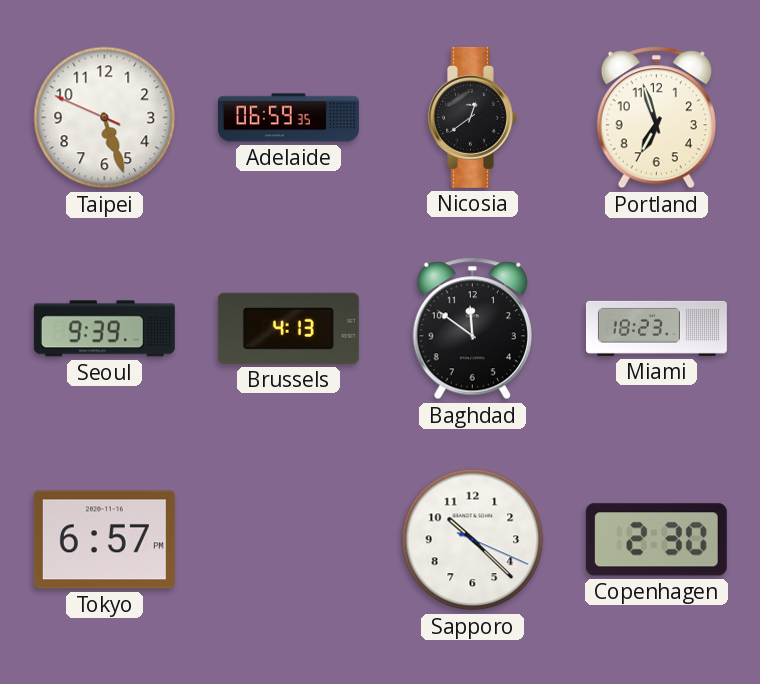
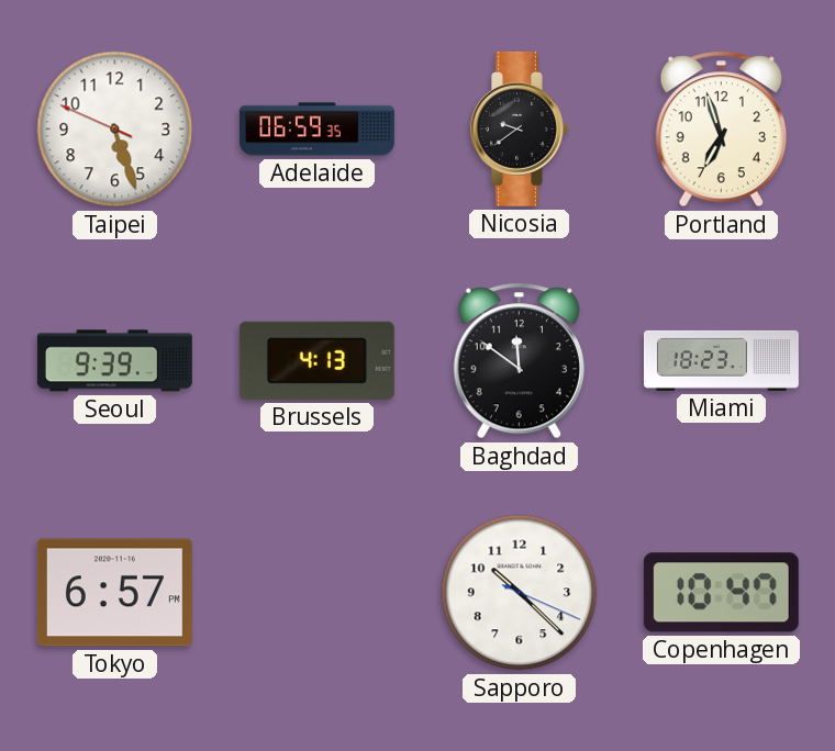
Nicosia: 12:39 -> 9:39 (519, 128)
Copenhagen: 2:30 -> 10:47 (721, 593)
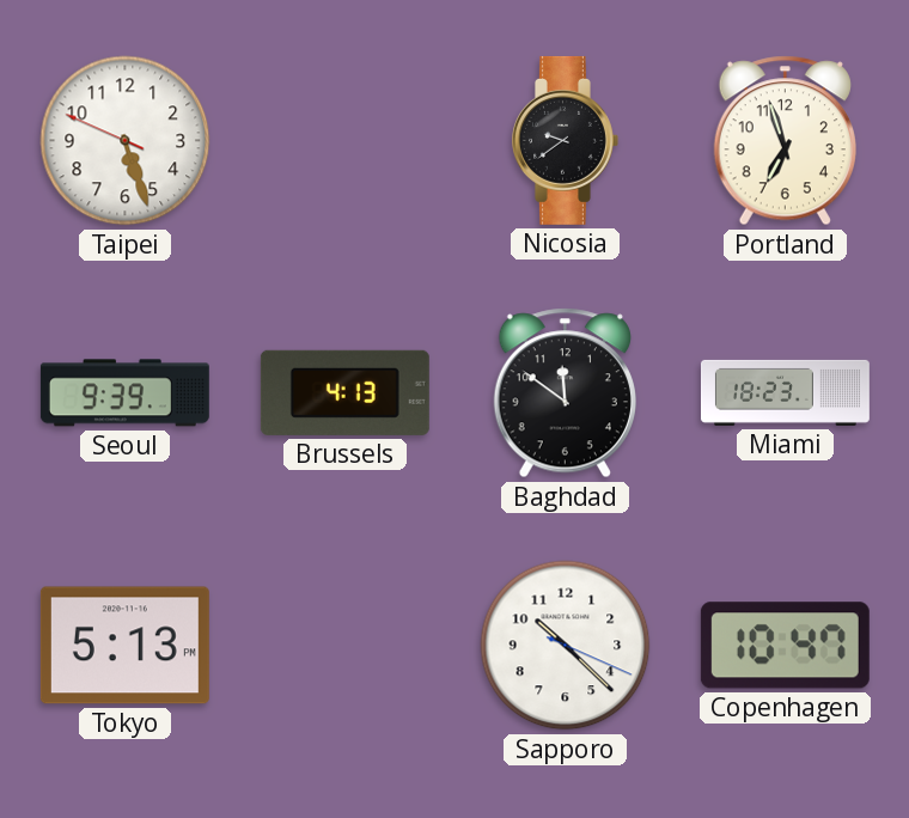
Adelaide: 06:59 -> none (316, 130)
Tokyo: 6:57 -> 5:13 (124, 646)
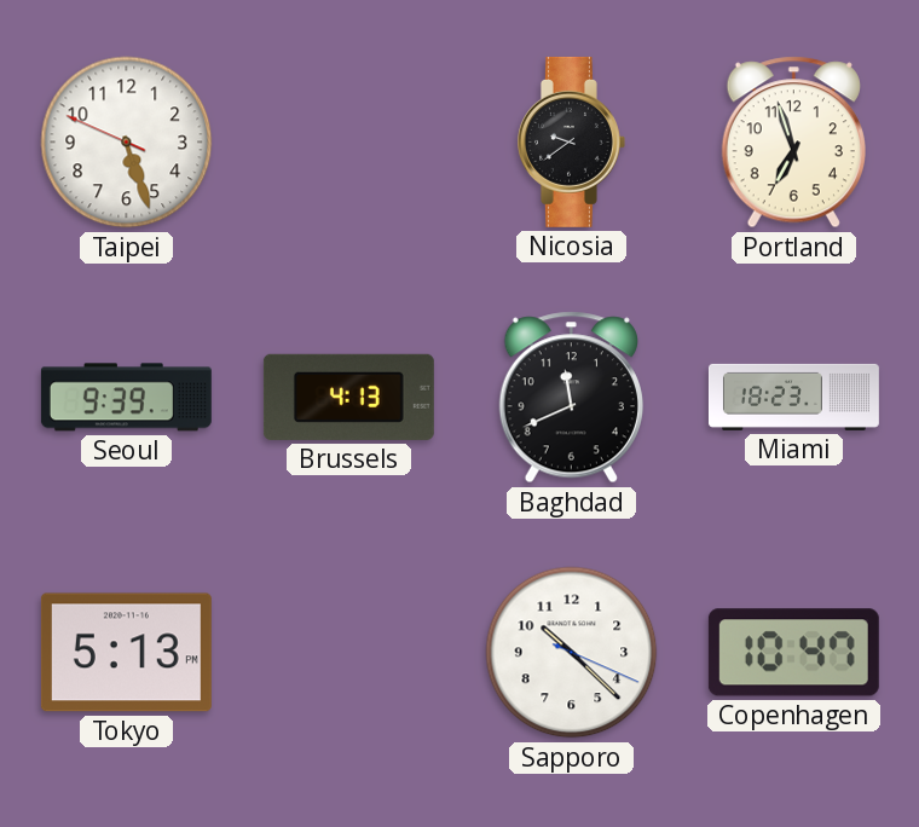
Baghdad: 11:51 -> 11:41 (571, 398)
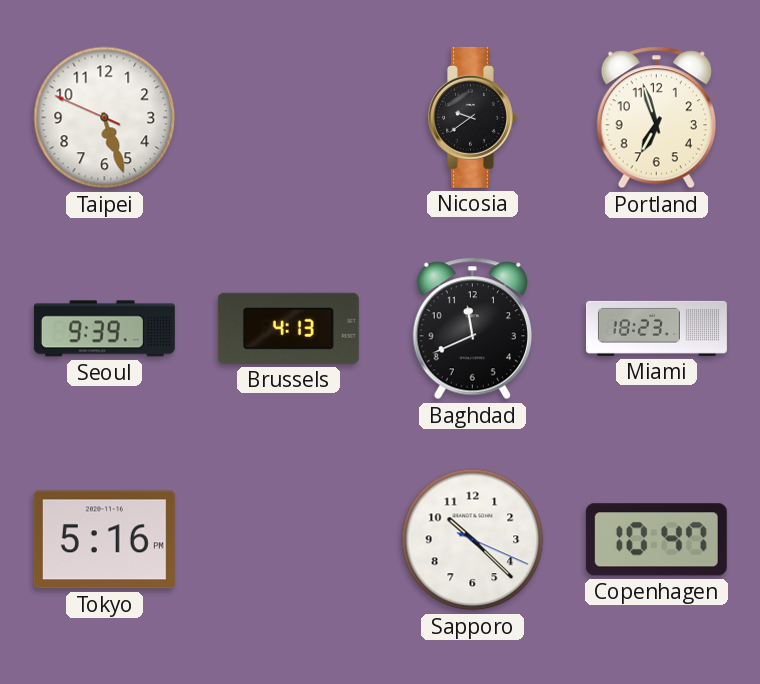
Tokyo: 5:13 -> 5:16 (104, 540)
